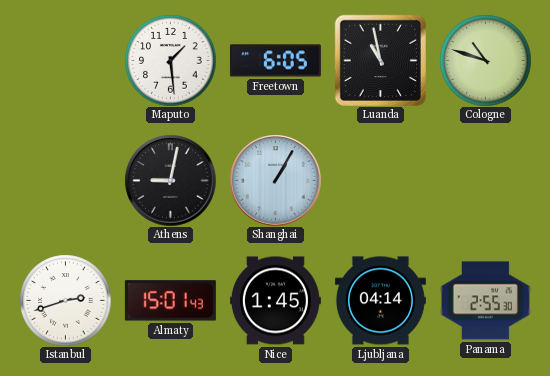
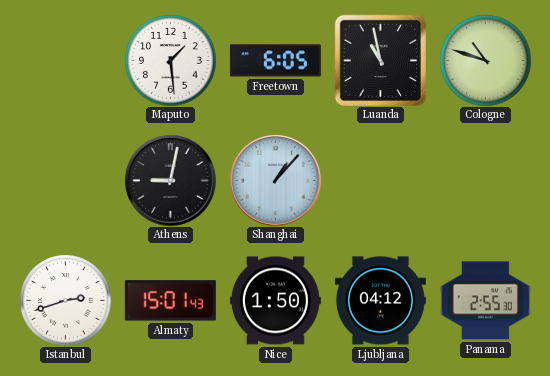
Shanghai: 1:05 -> 1:07 (275, 180)
Nice: 1:45 -> 1:50 (275, 301)
Ljubljana: 04:14 -> 04:12 (380, 301)
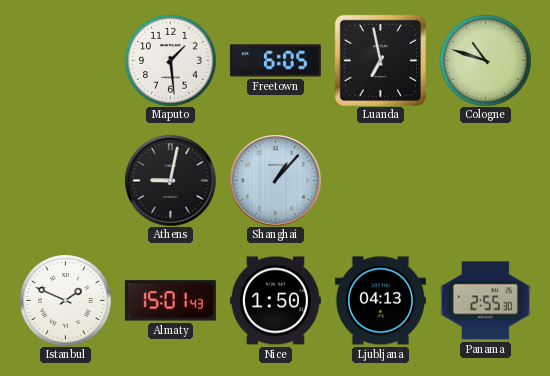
Luanda: 10:58 -> 6:58 (380, 60)
Istanbul: 2:42 -> 1:49 (65, 300)
Ljubljana: 04:12 -> 04:13 (380, 301)
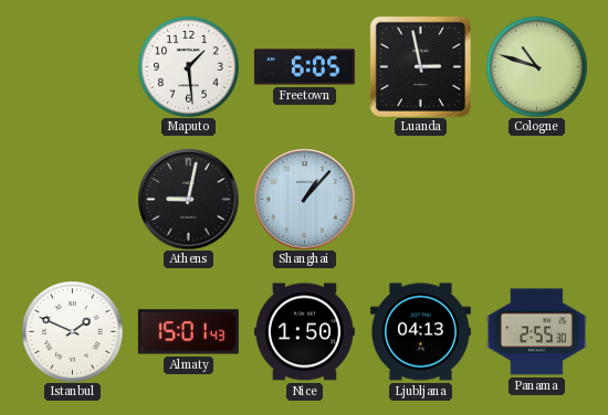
Luanda: 6:58 -> 2:58 (420, 66)
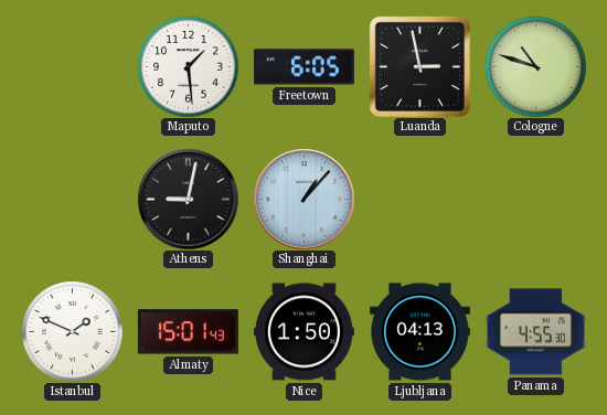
Panama: 2:55 -> 4:55 (535, 332)
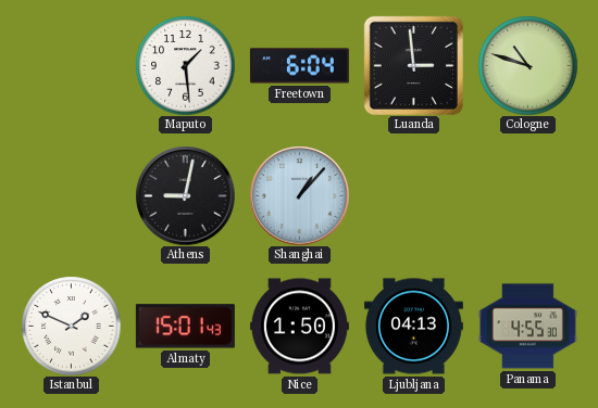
Freetown: 6:05 -> 6:04 (299, 66)
Luanda: 2:58 -> 2:59 (413, 65)
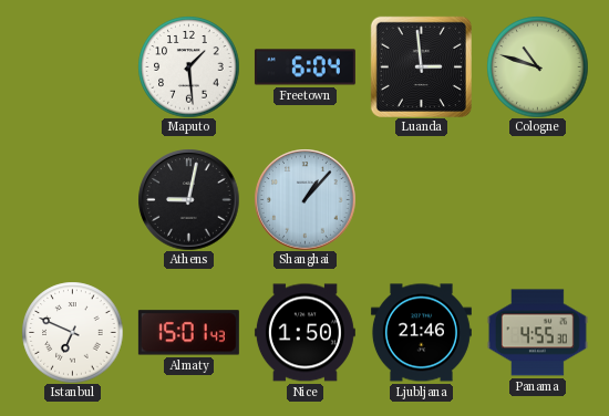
Istanbul: 1:49 -> 6:49 (72, 332)
Ljubljana: 04:13 -> 21:46 (421, 333)
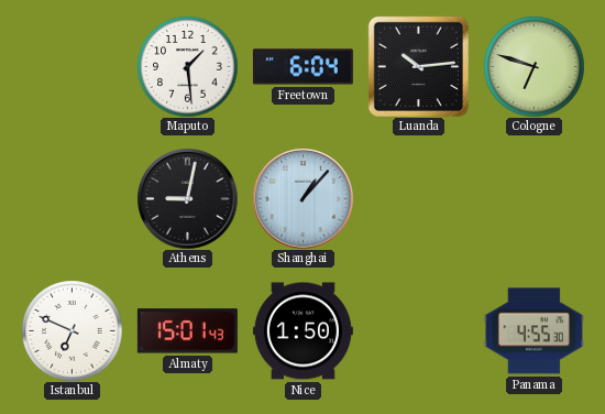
Luanda: 2:59 -> 10:14 (418, 66)
Cologne: 10:48 -> 6:48 (533, 66)
Ljubljana: 21:46 -> none (421, 333)
